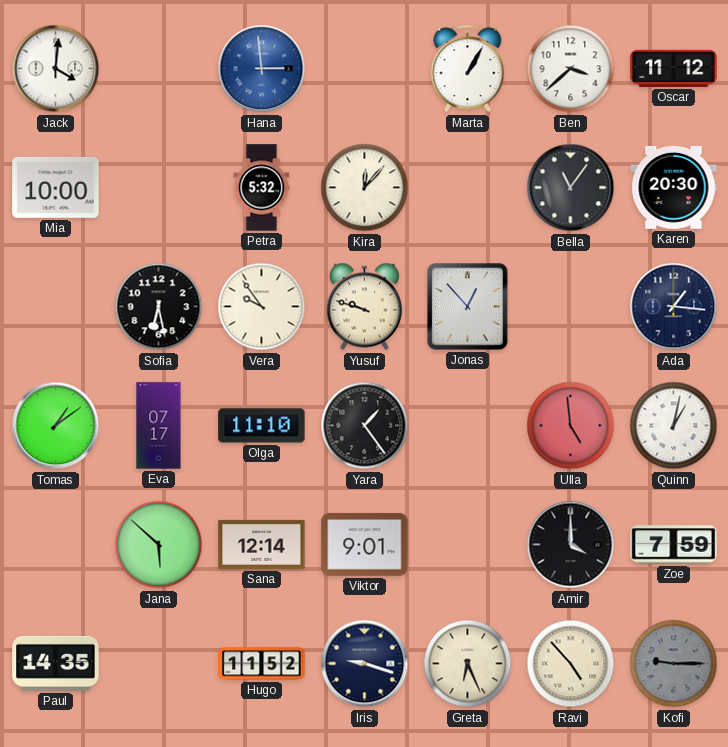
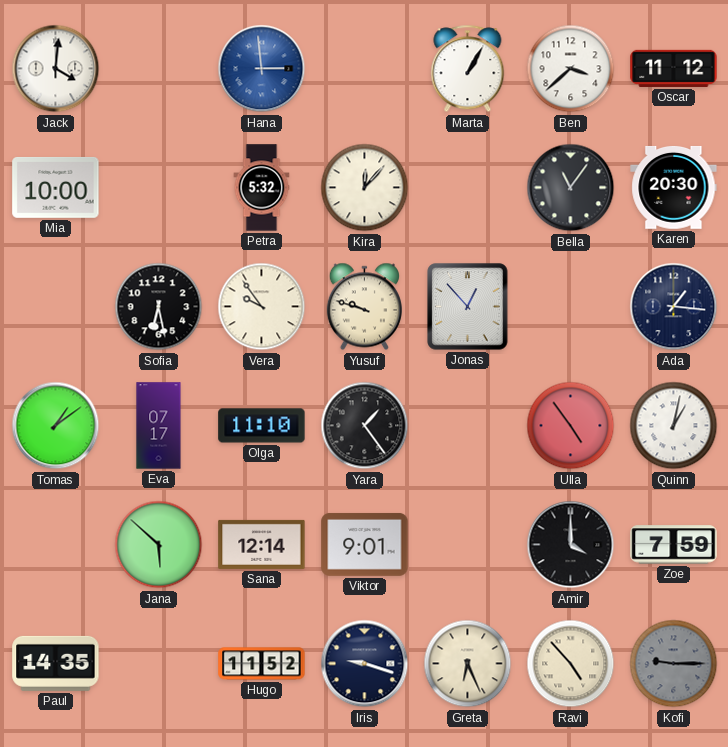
Ulla: 4:59 -> 4:54 (571, 426)
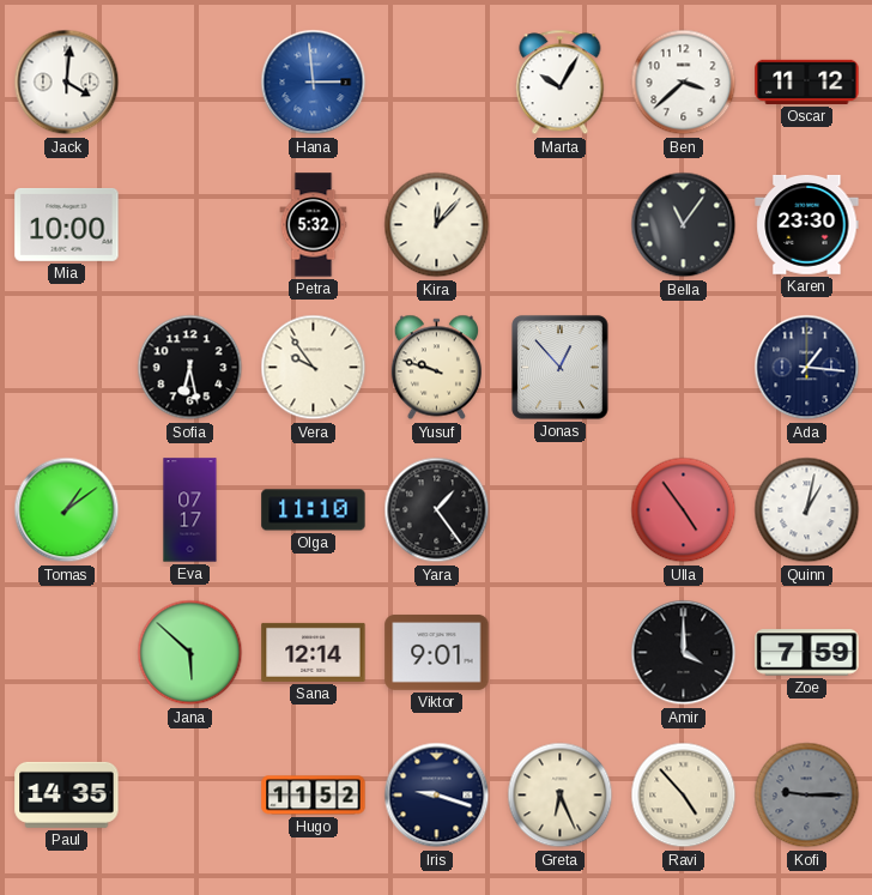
Marta: 1:05 -> 10:05 (561, 83)
Karen: 20:30 -> 23:30 (807, 224)
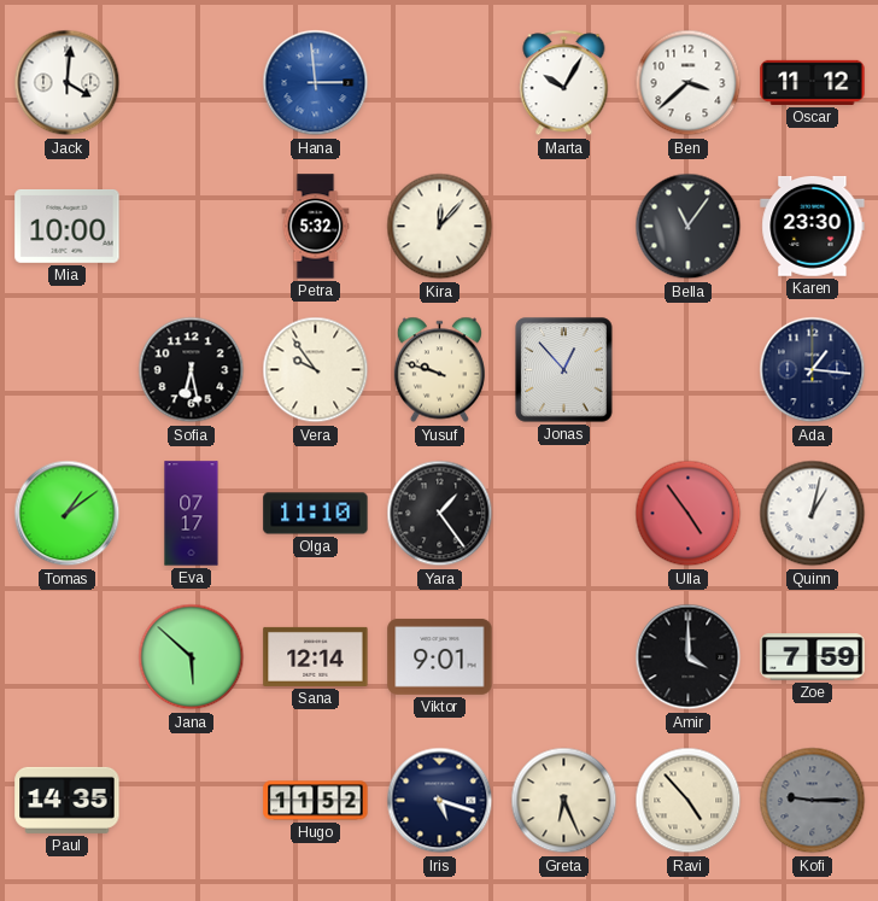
Iris: 9:18 -> 5:18 (440, 801)
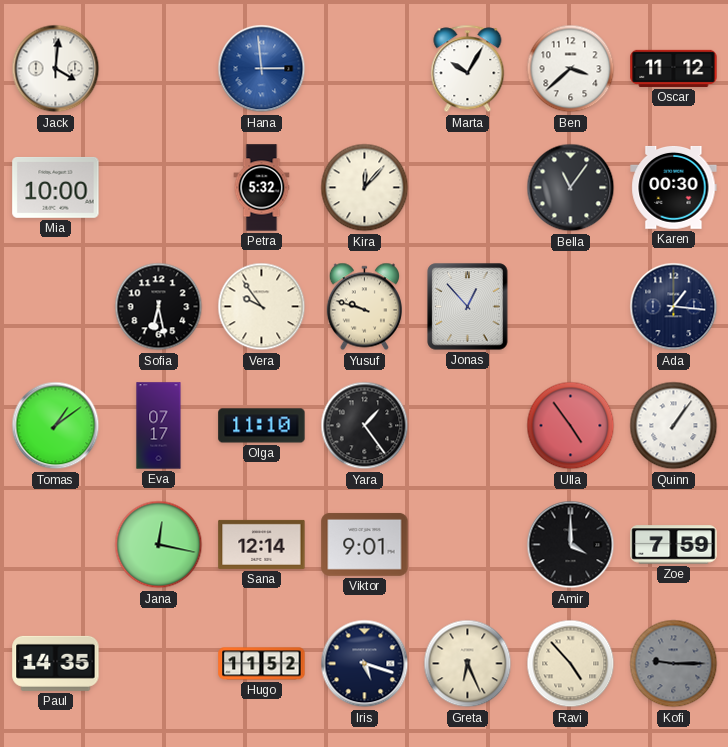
Karen: 23:30 -> 00:30 (674, 187)
Quinn: 1:02 -> 1:06 (674, 426)
Jana: 5:52 -> 12:17 (159, 545)
